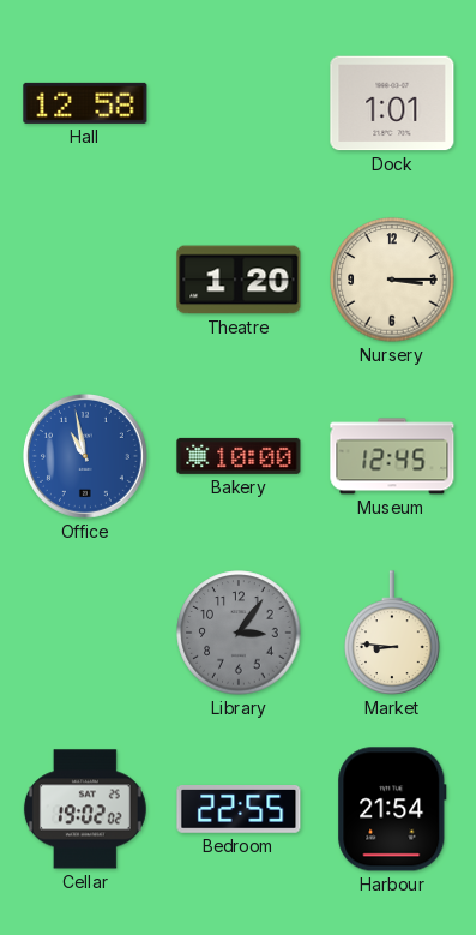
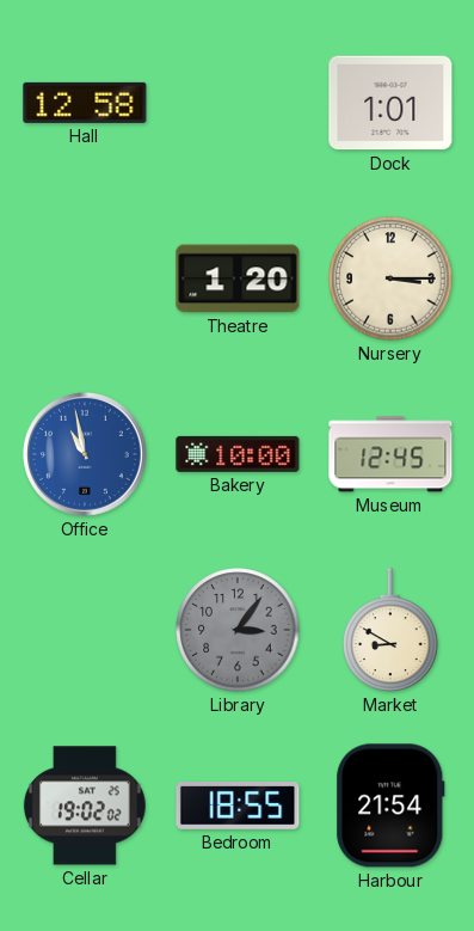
Market: 8:46 -> 8:50 (390, 630)
Bedroom: 22:55 -> 18:55 (238, 807)
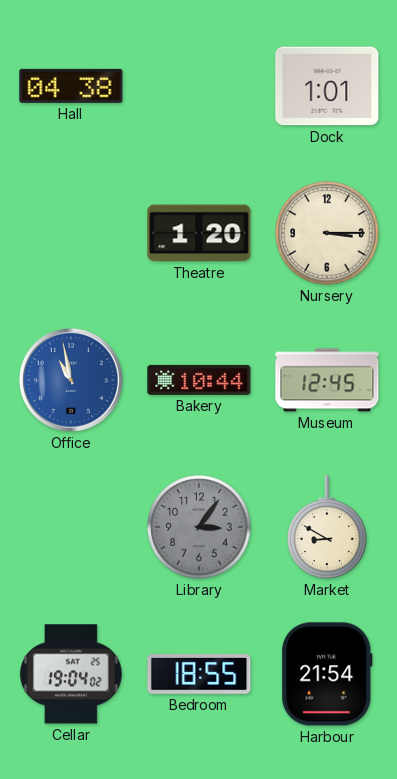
Hall: 12:58 -> 04:38 (71, 86)
Bakery: 10:00 -> 10:44 (199, 380)
Cellar: 19:02 -> 19:04 (71, 674)
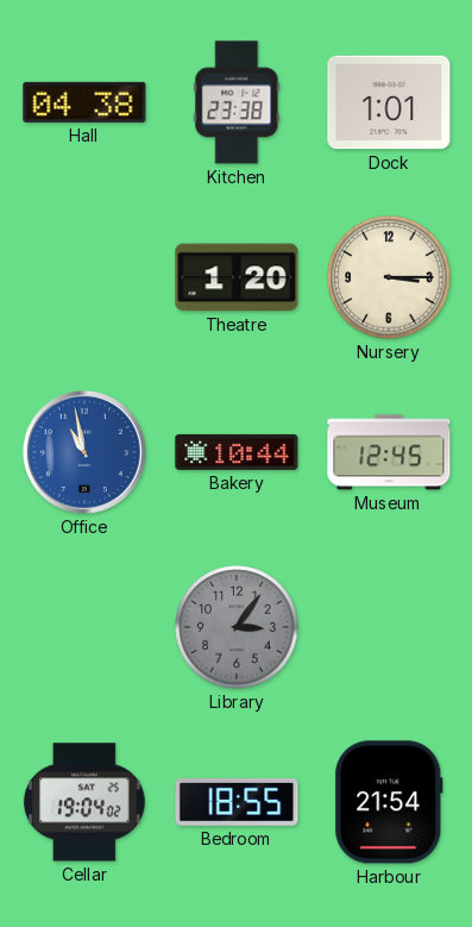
Kitchen: none -> 23:38 (237, 102)
Market: 8:50 -> none (327, 527)
